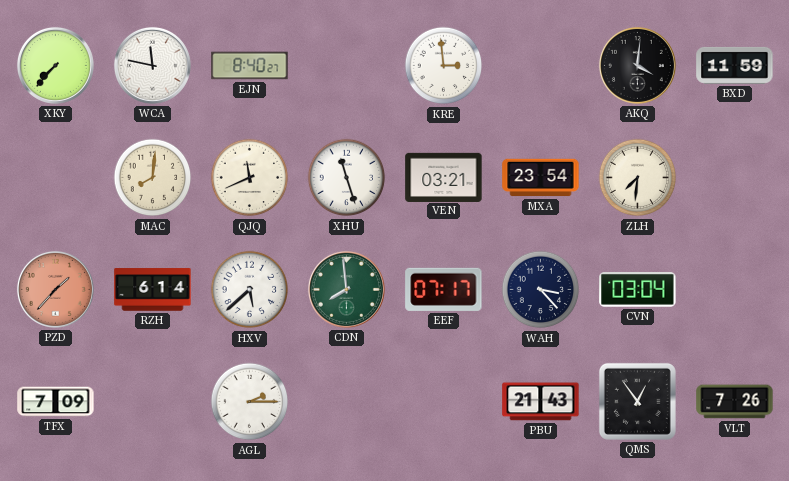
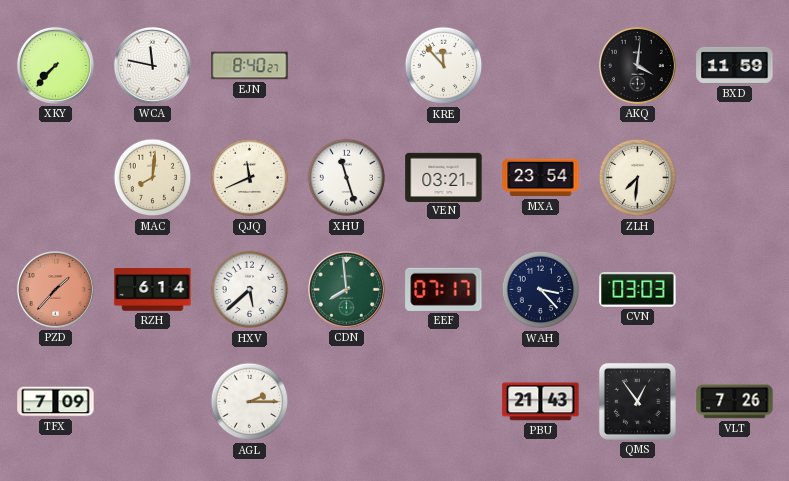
KRE: 2:59 -> 11:53 (444, 66)
CVN: 03:04 -> 03:03 (638, 290)
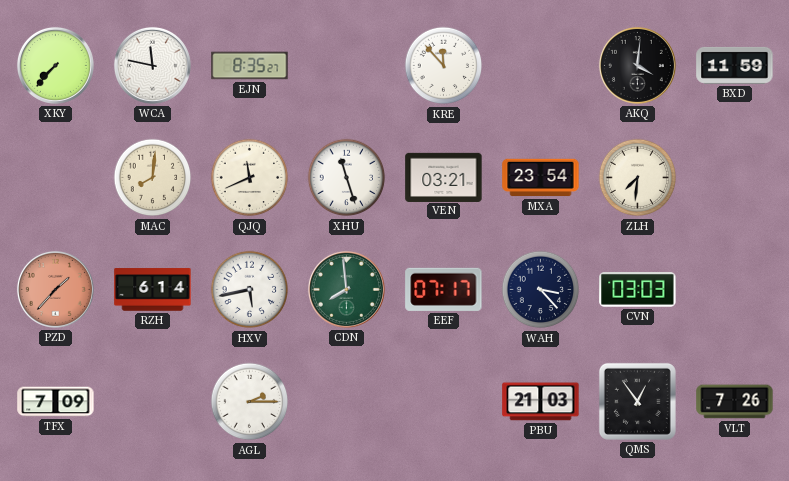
EJN: 8:40 -> 8:35 (250, 66)
HXV: 5:38 -> 5:43 (250, 290)
PBU: 21:43 -> 21:03 (541, 402)
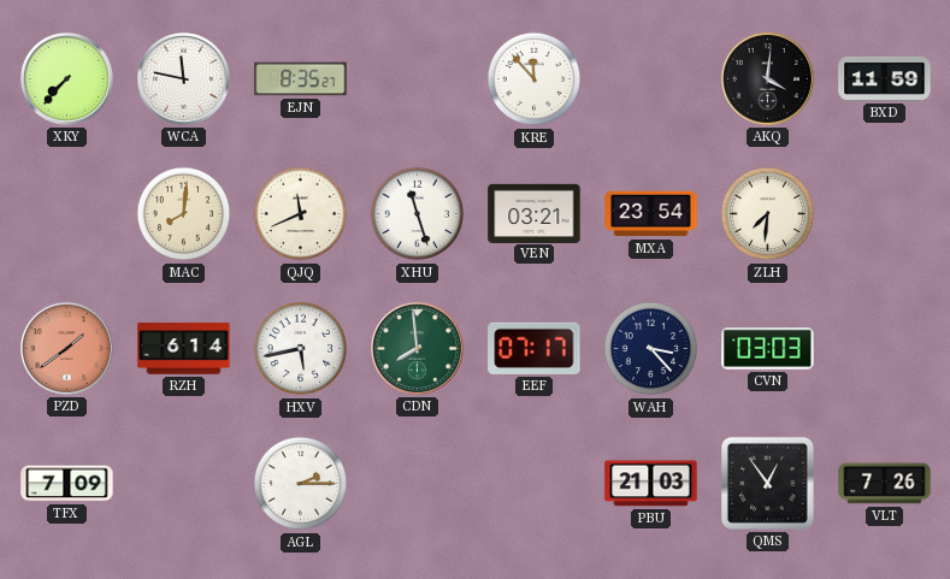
PZD: 1:37 -> 1:39 (66, 348)
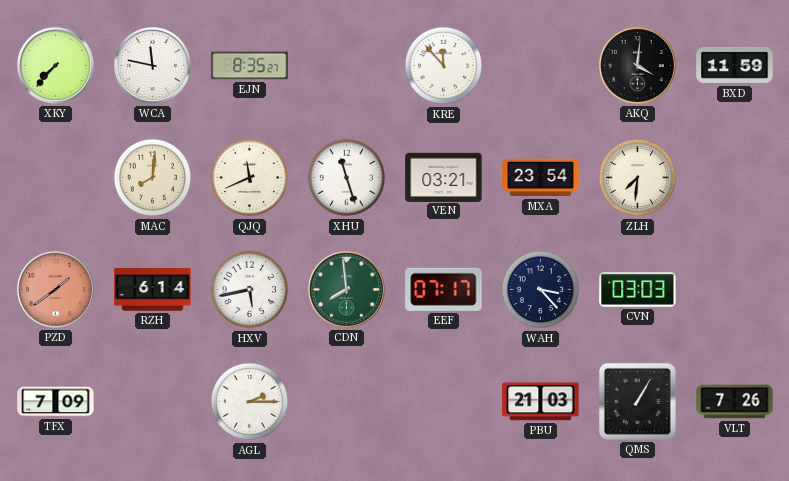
QMS: 12:54 -> 1:05 (637, 401)
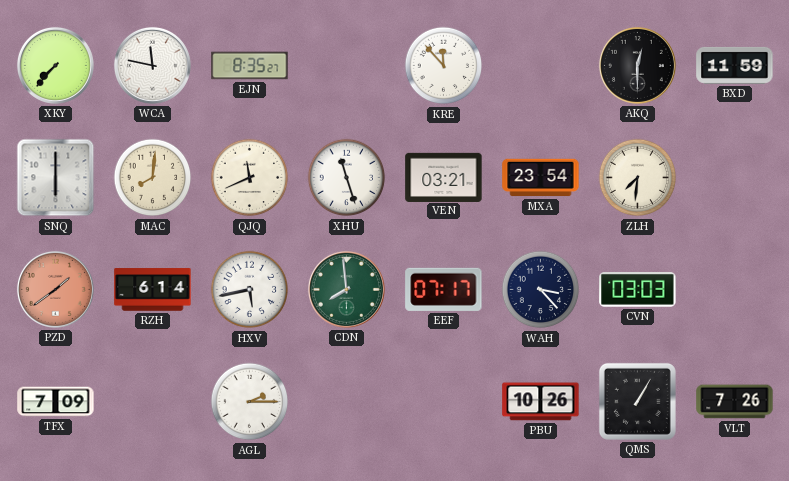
AKQ: 4:01 -> 12:30 (637, 65)
SNQ: none -> 6:00 (56, 178)
PBU: 21:03 -> 10:26 (541, 402)
